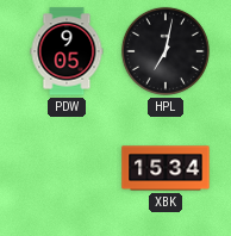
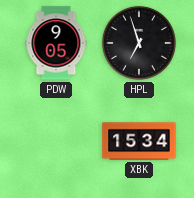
HPL: 7:02 -> 6:57 (139, 43)
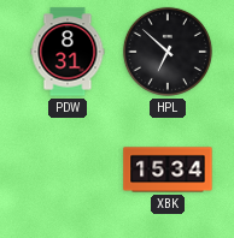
PDW: 9:05 -> 8:31 (68, 52)
HPL: 6:57 -> 6:52 (168, 52)
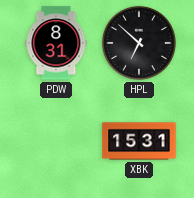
XBK: 15:34 -> 15:31 (139, 141)
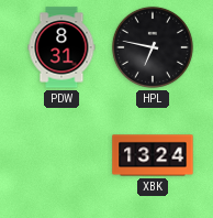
HPL: 6:52 -> 6:47 (153, 47)
XBK: 15:31 -> 13:24 (153, 155)
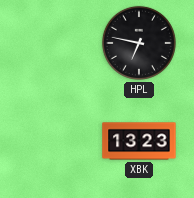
PDW: 8:31 -> none (61, 47)
XBK: 13:24 -> 13:23 (139, 141)
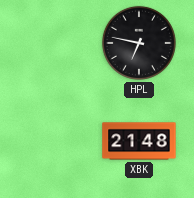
XBK: 13:23 -> 21:48 (139, 141)
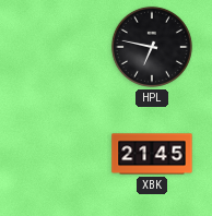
XBK: 21:48 -> 21:45 (152, 154)
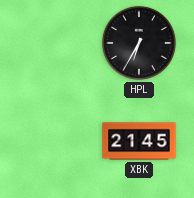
HPL: 6:47 -> 6:35 (139, 43)
